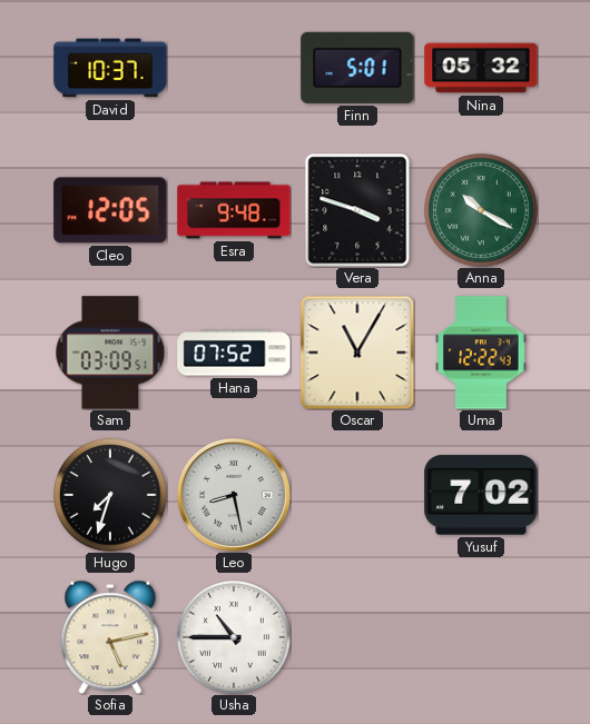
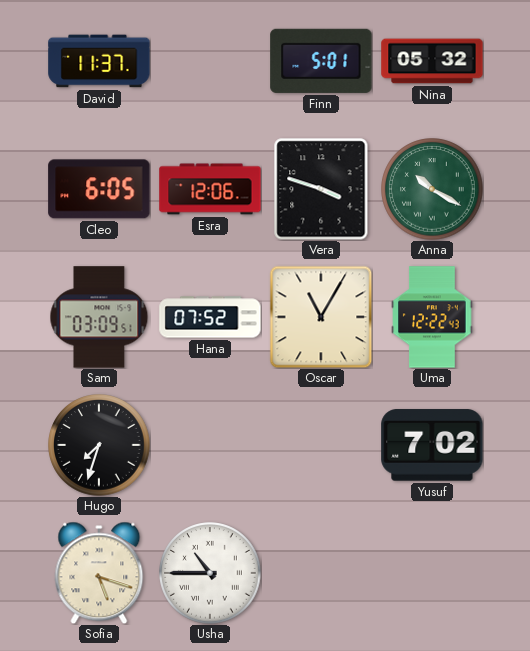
David: 10:37 -> 11:37 (99, 61)
Cleo: 12:05 -> 6:05 (99, 189)
Esra: 9:48 -> 12:06 (210, 189)
Leo: 8:28 -> none (234, 495)
Sofia: 5:13 -> 5:18 (99, 573)
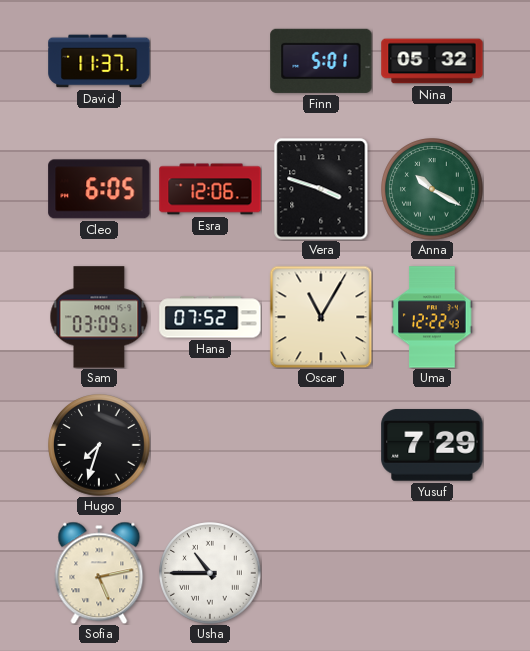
Yusuf: 7:02 -> 7:29 (432, 445)
Sofia: 5:18 -> 5:13 (99, 573)
